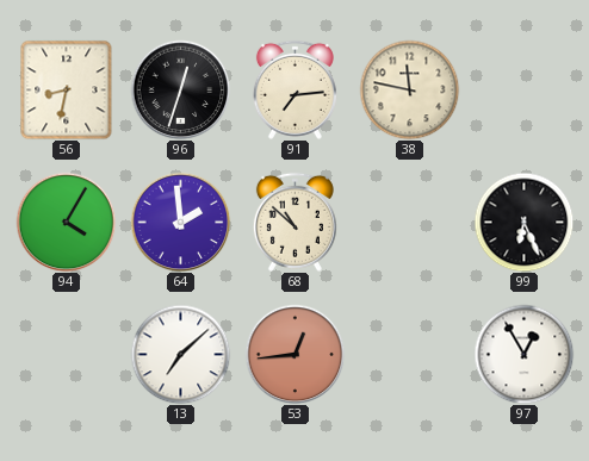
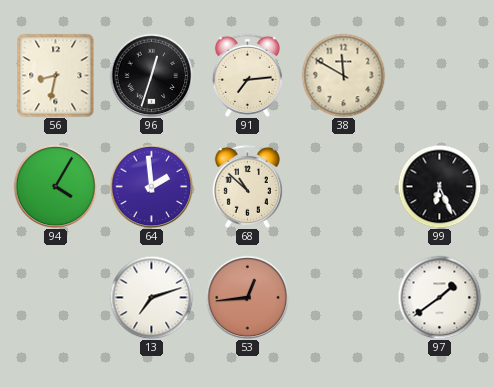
38: 11:47 -> 11:50 (343, 75)
13: 7:08 -> 7:12 (151, 297)
97: 12:55 -> 1:39 (439, 297)
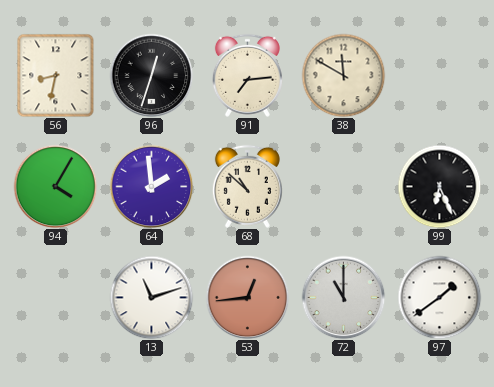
13: 7:12 -> 11:12 (151, 297)
72: none -> 11:00 (343, 297)
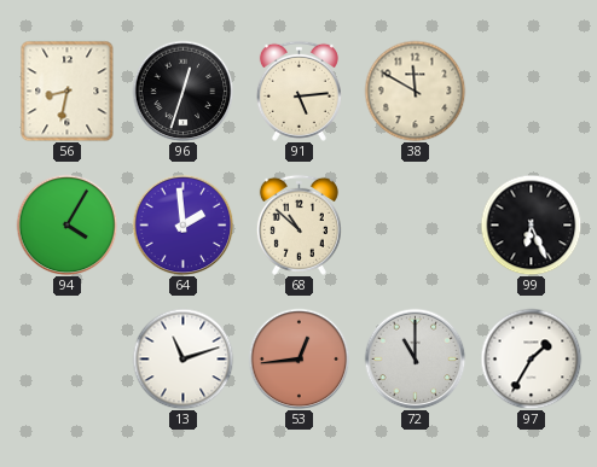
91: 7:14 -> 5:14 (298, 91)
97: 1:39 -> 1:35 (531, 358)
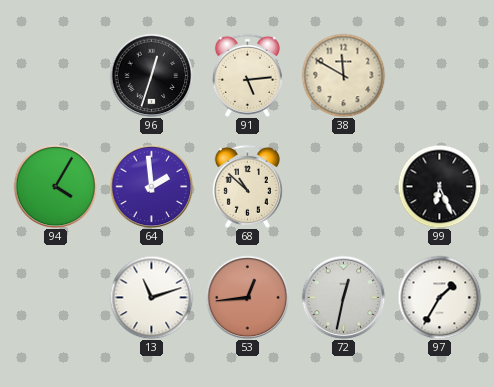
56: 8:32 -> none (68, 91)
72: 11:00 -> 12:32 (343, 297)
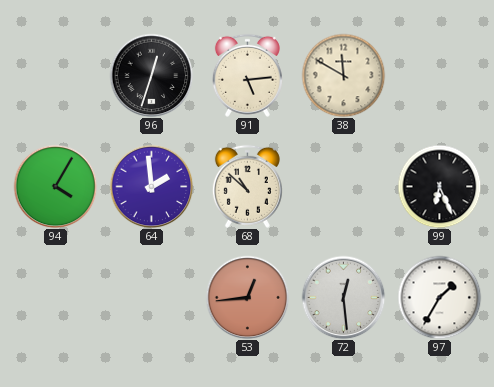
13: 11:12 -> none (151, 297)
72: 12:32 -> 12:29 (343, 297)
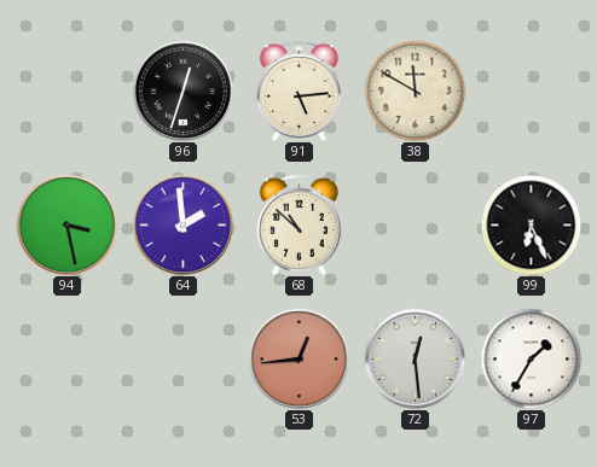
94: 4:05 -> 3:28 (66, 224)
